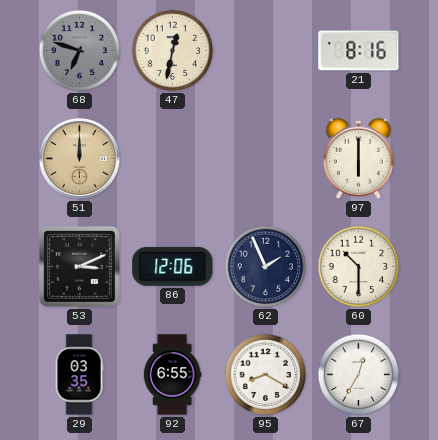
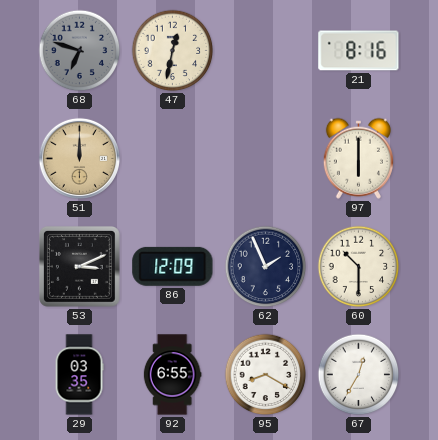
86: 12:06 -> 12:09 (173, 266)
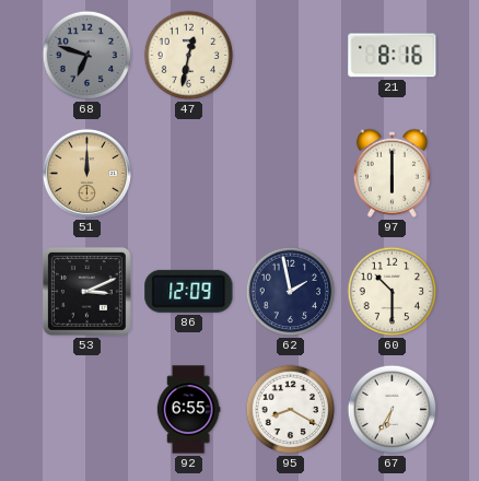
62: 1:56 -> 1:58 (291, 292)
29: 03:35 -> none (79, 375)
67: 12:35 -> 6:35 (393, 410)
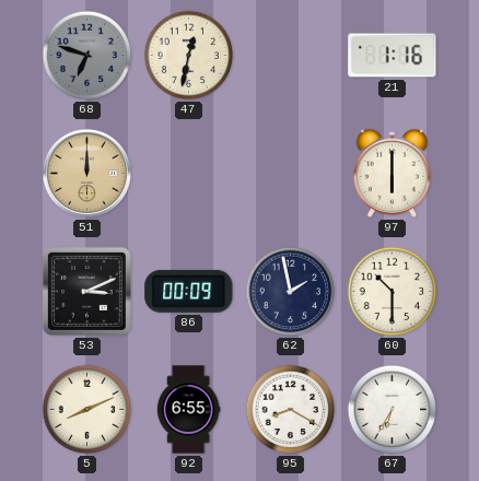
21: 8:16 -> 1:16 (393, 56)
86: 12:09 -> 00:09 (189, 291)
5: none -> 8:11 (87, 410)
